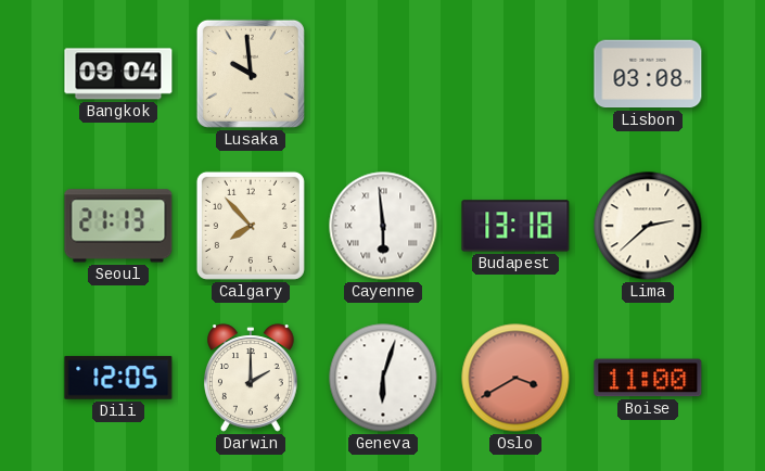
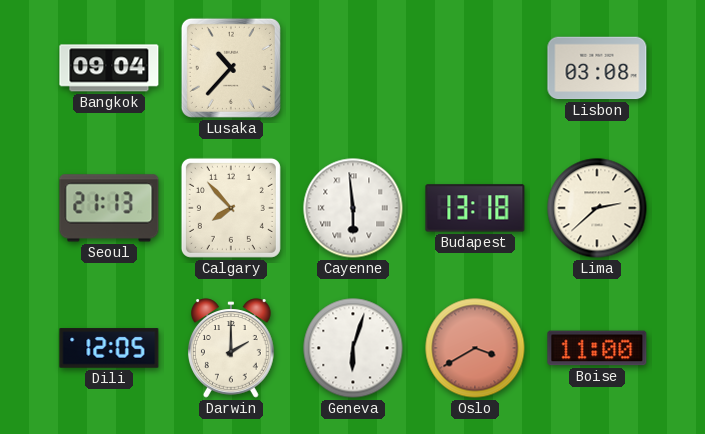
Lusaka: 9:59 -> 10:37 (231, 68)
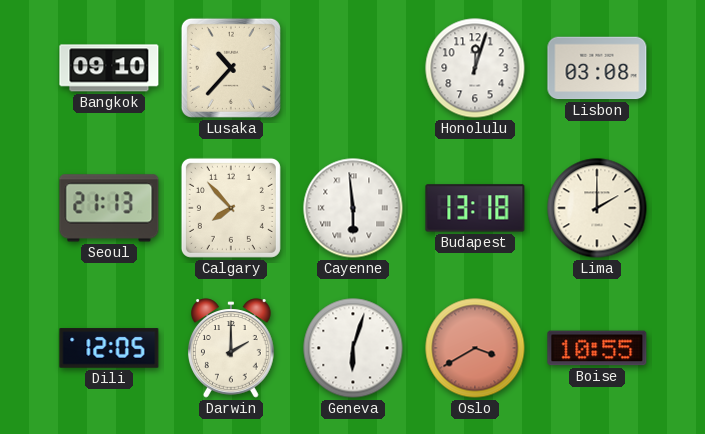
Bangkok: 09:04 -> 09:10 (109, 68)
Honolulu: none -> 12:03 (475, 68)
Lima: 2:38 -> 2:00 (597, 208)
Boise: 11:00 -> 10:55 (597, 348)
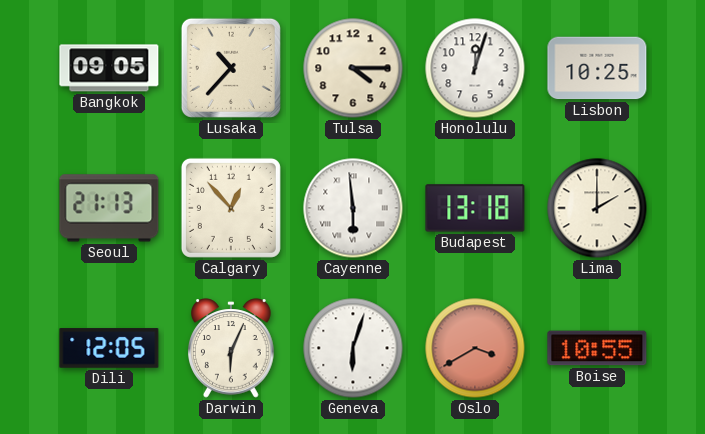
Bangkok: 09:10 -> 09:05 (109, 68)
Tulsa: none -> 4:15 (353, 68)
Lisbon: 03:08 -> 10:25 (597, 68)
Calgary: 7:53 -> 12:53 (231, 208)
Darwin: 2:00 -> 6:04 (232, 348)
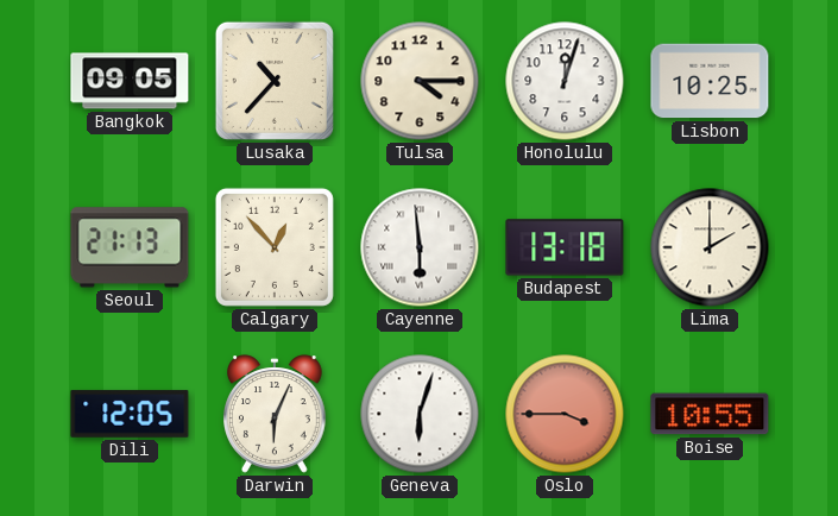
Oslo: 3:40 -> 3:45 (565, 414)
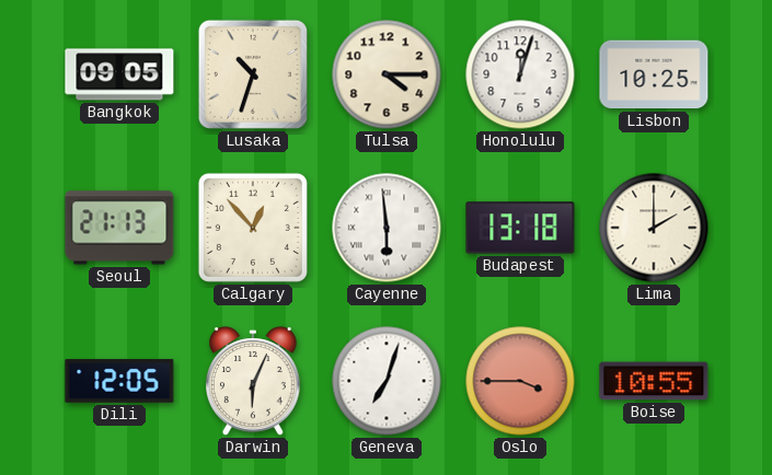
Lusaka: 10:37 -> 10:33 (253, 74)
Geneva: 6:03 -> 7:03 (387, 381)
